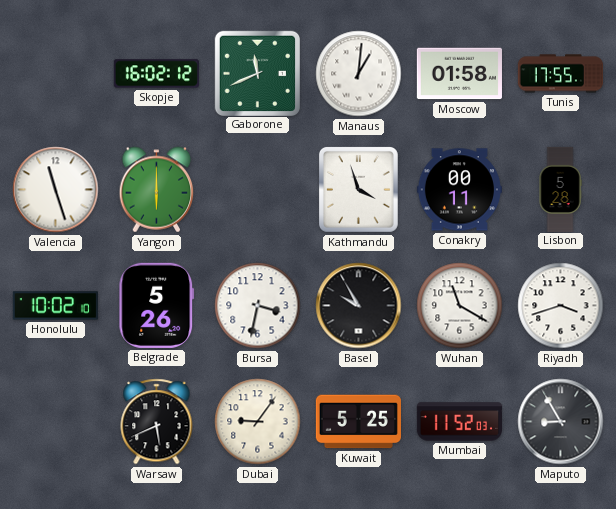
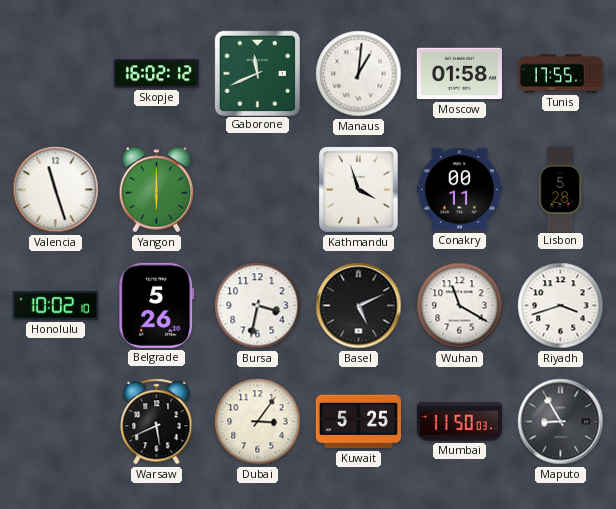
Basel: 9:55 -> 5:11 (359, 306)
Dubai: 9:06 -> 3:06 (258, 422)
Mumbai: 11:52 -> 11:50 (459, 422)
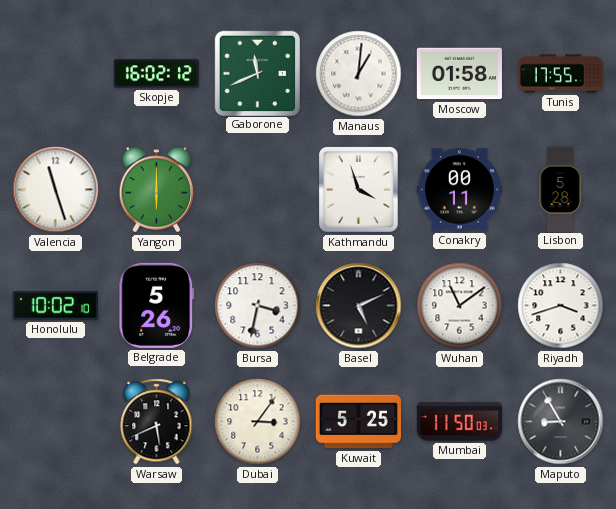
Wuhan: 11:20 -> 11:09 (460, 306)
